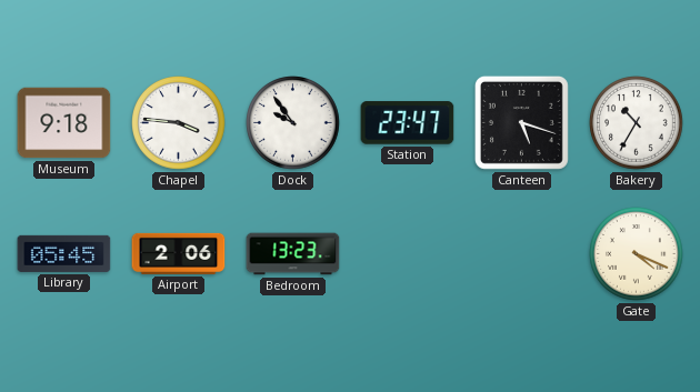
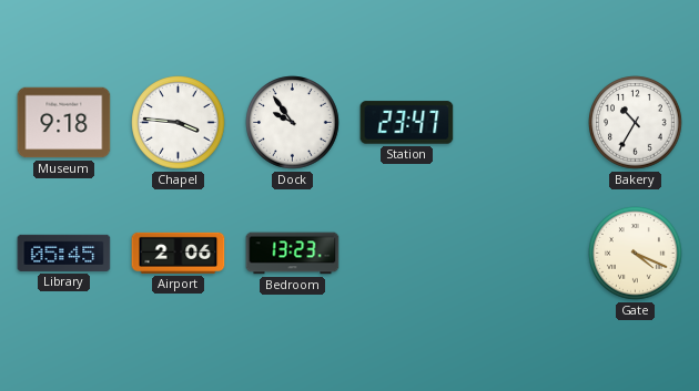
Canteen: 5:18 -> none (521, 122)
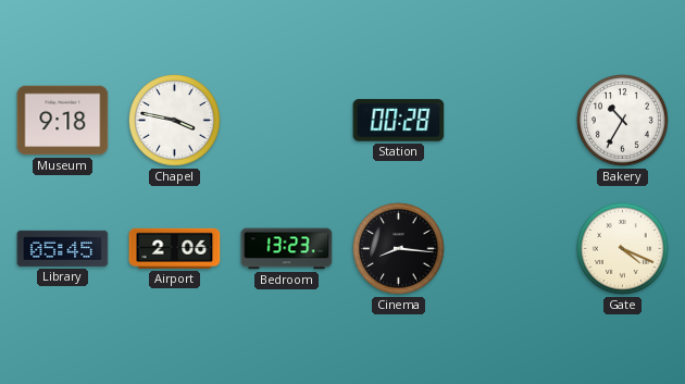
Chapel: 3:46 -> 3:47 (175, 121)
Dock: 9:54 -> none (293, 123)
Station: 23:47 -> 00:28 (399, 121)
Cinema: none -> 8:16 (399, 249)
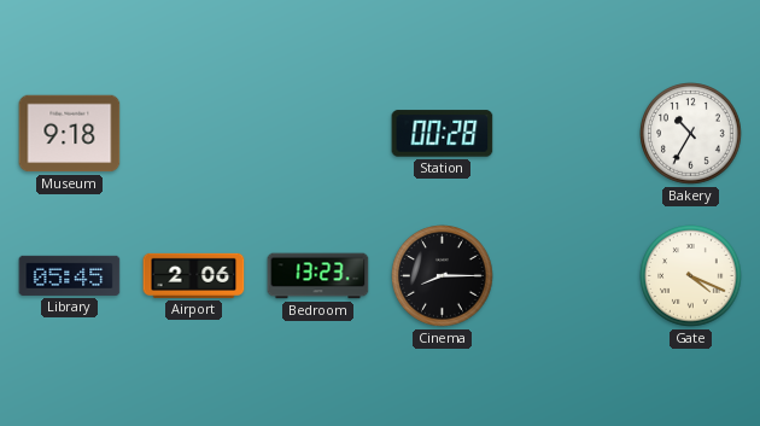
Chapel: 3:47 -> none (175, 121)
Cinema: 8:16 -> 8:15 (443, 276)
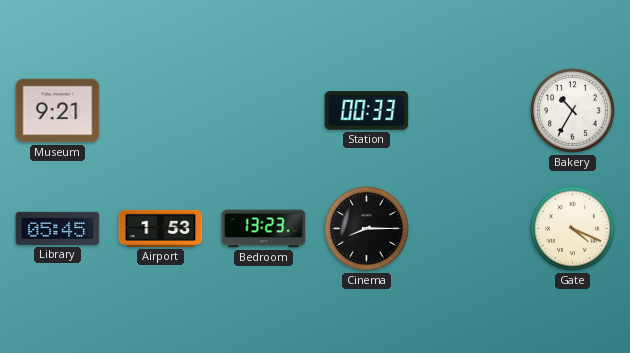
Museum: 9:18 -> 9:21 (58, 111)
Station: 00:28 -> 00:33 (367, 111)
Airport: 2:06 -> 1:53 (161, 228)
